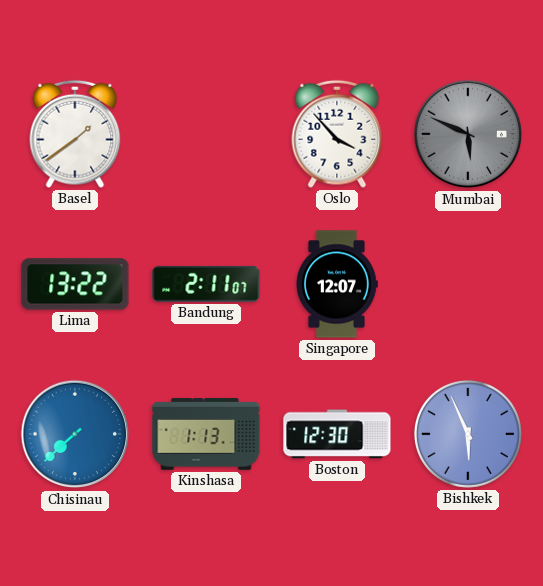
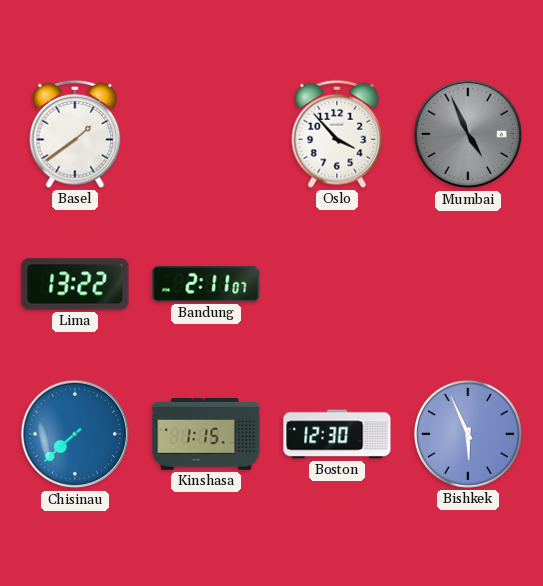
Mumbai: 5:49 -> 4:56 (468, 134)
Singapore: 12:07 -> none (337, 284)
Kinshasa: 1:13 -> 1:15 (206, 435)
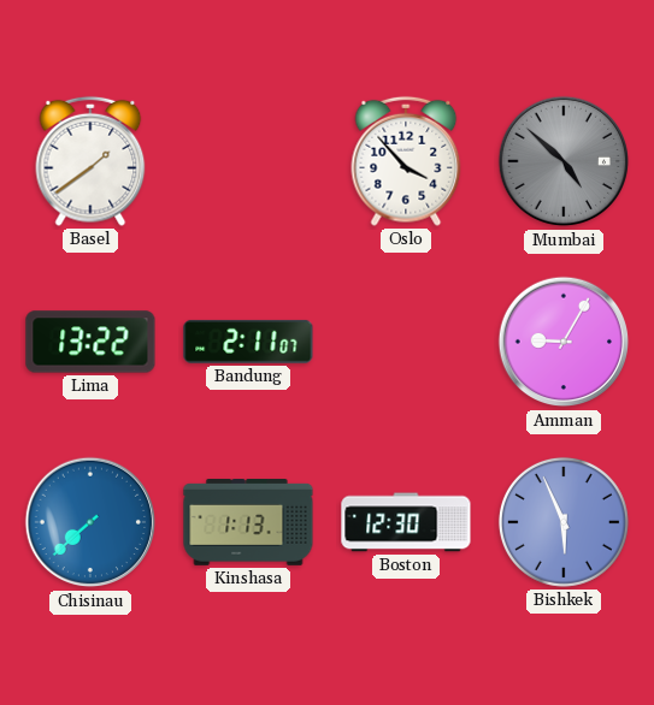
Mumbai: 4:56 -> 4:52 (564, 161)
Amman: none -> 9:05 (564, 342)
Kinshasa: 1:15 -> 1:13 (248, 523)
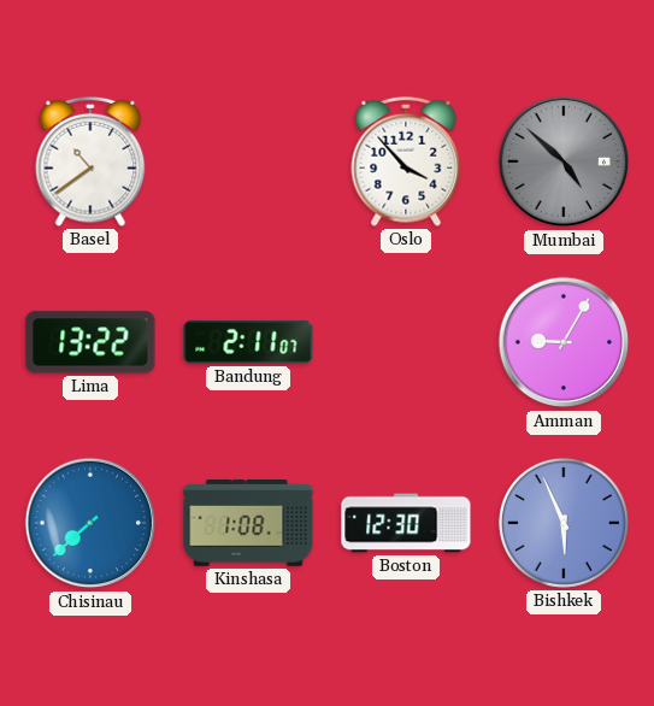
Basel: 1:39 -> 10:39 (90, 161)
Kinshasa: 1:13 -> 1:08 (248, 524)
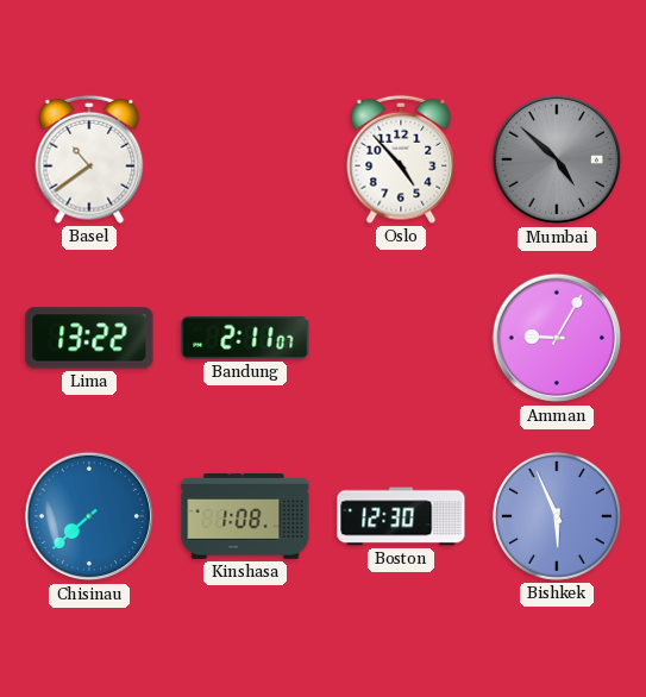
Oslo: 3:53 -> 4:53 (401, 159)
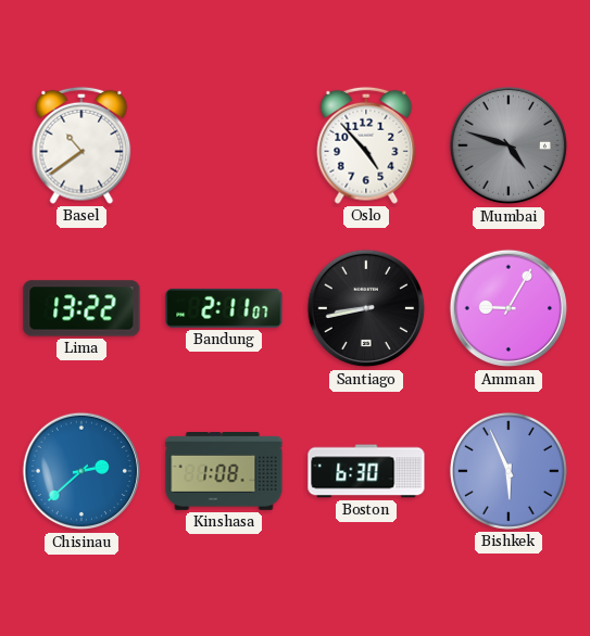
Mumbai: 4:52 -> 4:48 (509, 145)
Santiago: none -> 8:43 (366, 308)
Chisinau: 7:38 -> 2:38 (81, 471)
Boston: 12:30 -> 6:30 (366, 471)
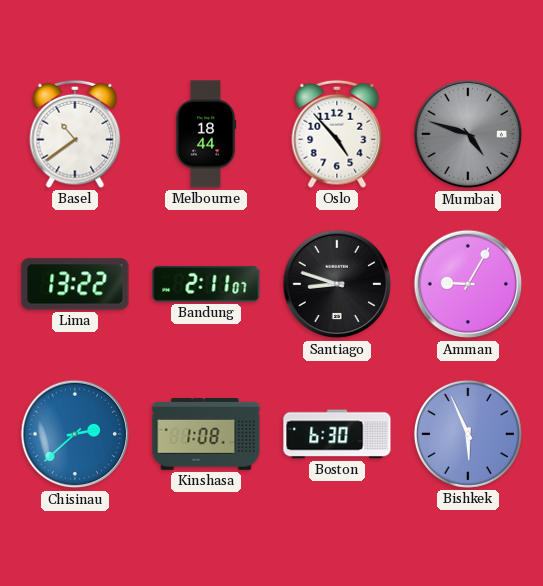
Melbourne: none -> 18:44 (206, 134)
Santiago: 8:43 -> 8:48 (337, 284)
